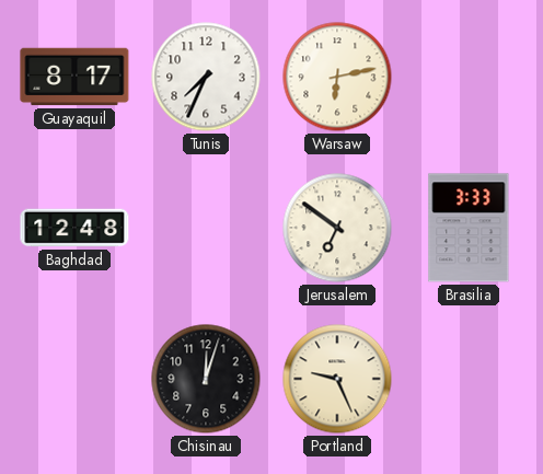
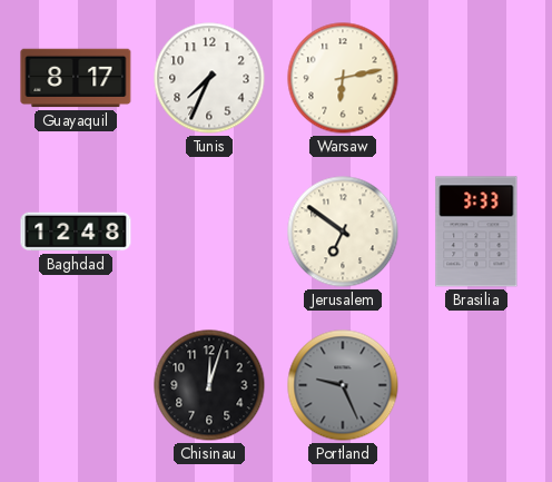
Portland dial: cream -> grey (343, 385)
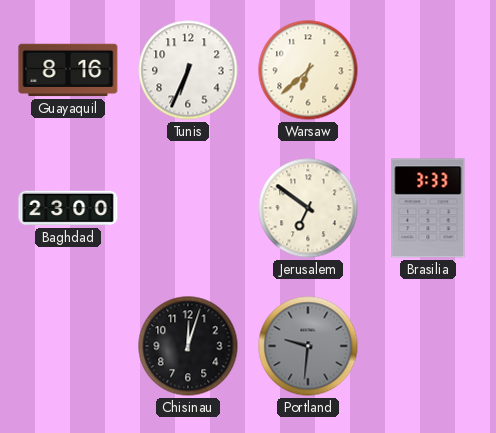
Guayaquil: 8:17 -> 8:16 (68, 70)
Tunis: 7:34 -> 6:34 (188, 70)
Warsaw: 6:13 -> 6:38 (308, 70)
Baghdad: 12:48 -> 23:00 (68, 208)
Portland: 9:26 -> 9:31 (308, 346)
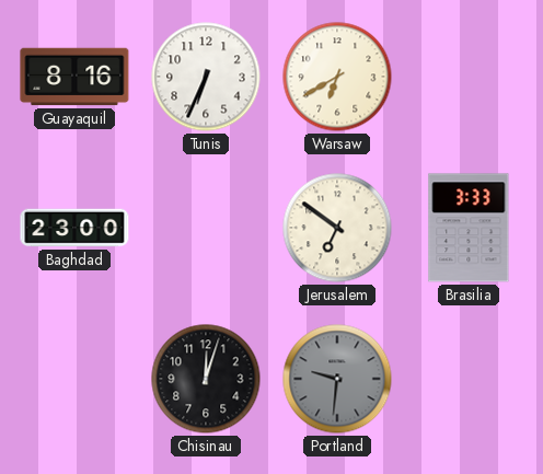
Warsaw: 6:38 -> 6:40 (337, 77)
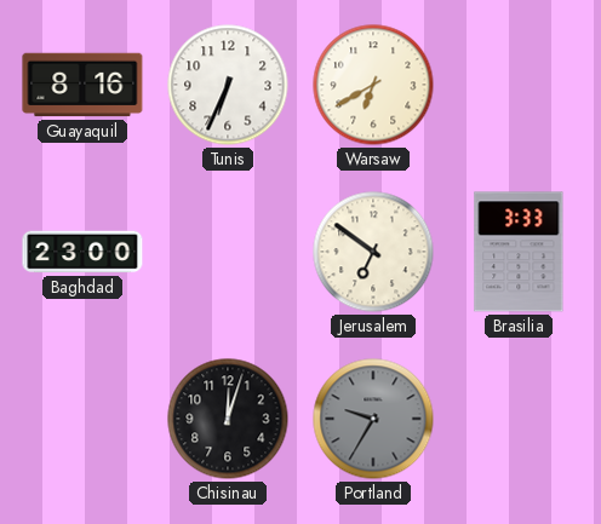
Portland: 9:31 -> 9:35 (373, 419)
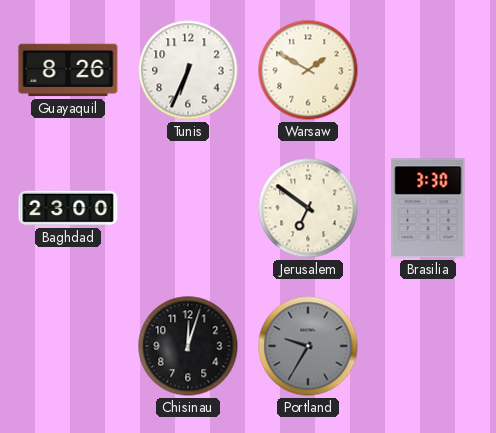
Guayaquil: 8:16 -> 8:26 (68, 70)
Warsaw: 6:40 -> 1:50 (308, 70)
Brasilia: 3:33 -> 3:30 (428, 208)
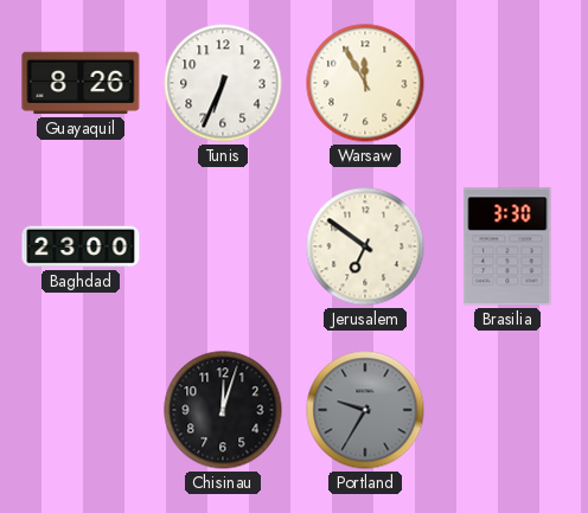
Warsaw: 1:50 -> 11:55 (365, 83)
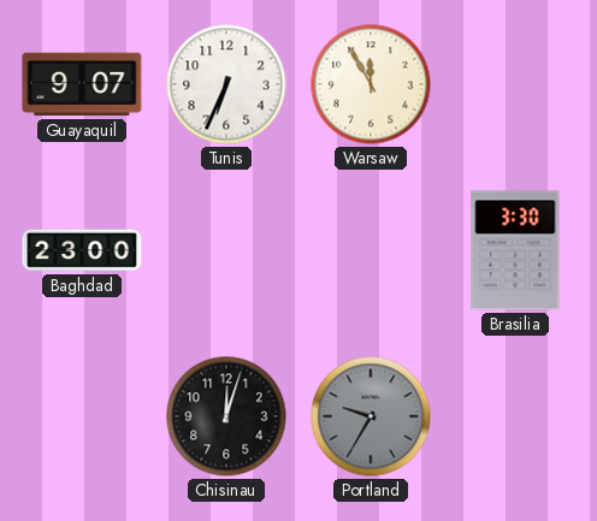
Guayaquil: 8:26 -> 9:07 (82, 84)
Jerusalem: 6:51 -> none (365, 246)
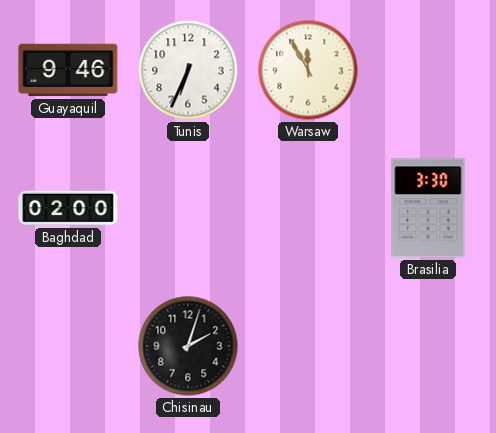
Guayaquil: 9:07 -> 9:46 (68, 70)
Baghdad: 23:00 -> 02:00 (68, 208)
Chisinau: 12:03 -> 2:03 (188, 346)
Portland: 9:35 -> none (371, 416)
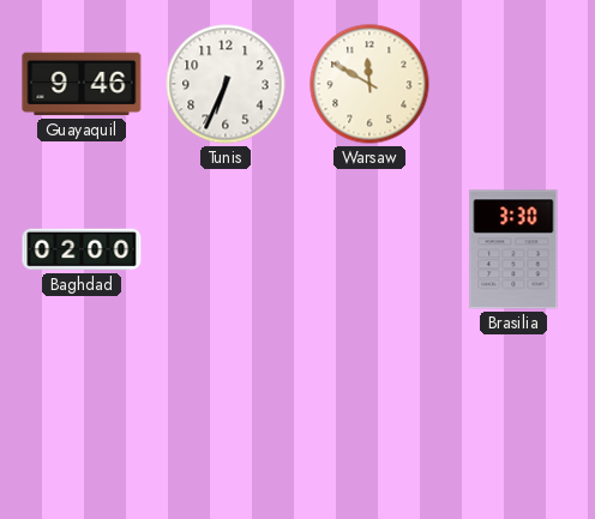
Warsaw: 11:55 -> 11:50 (369, 84)
Chisinau: 2:03 -> none (188, 346)
